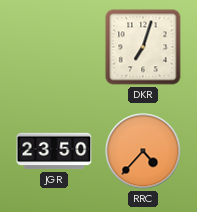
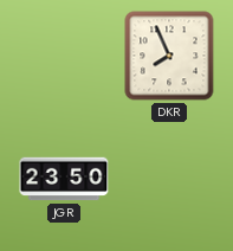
DKR: 7:03 -> 7:56 (169, 56)
RRC: 4:37 -> none (143, 151)
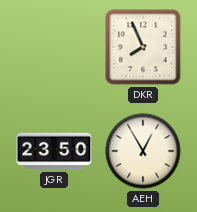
AEH: none -> 12:55 (143, 151)
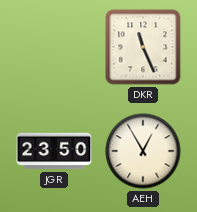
DKR: 7:56 -> 11:26 (143, 47)
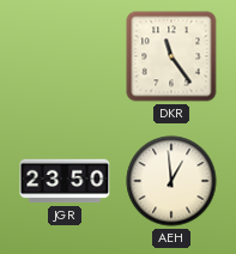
DKR: 11:26 -> 11:24 (171, 56)
AEH: 12:55 -> 12:59 (171, 181)
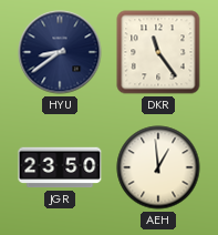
HYU: none -> 8:39 (60, 52)
